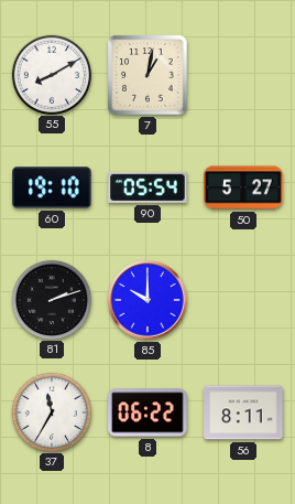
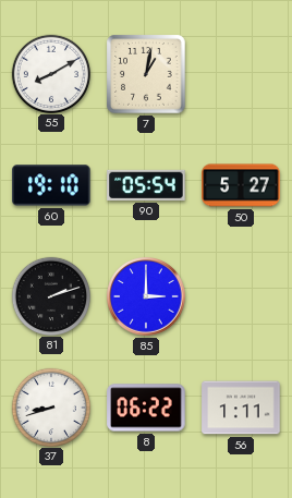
85: 10:00 -> 3:00 (146, 296)
37: 11:35 -> 8:42 (50, 406)
56: 8:11 -> 1:11 (241, 408)
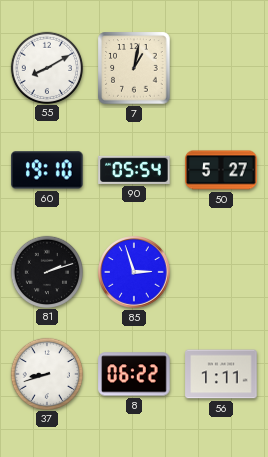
85: 3:00 -> 2:57 (134, 272)
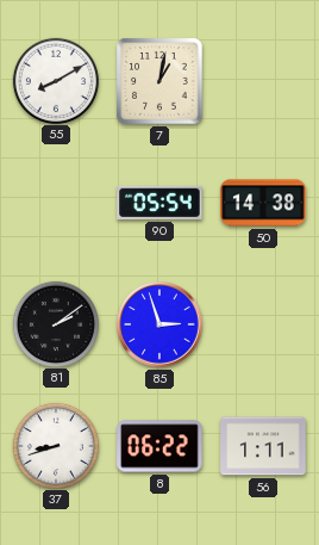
60: 19:10 -> none (47, 170)
50: 5:27 -> 14:38 (263, 203)
81: 2:12 -> 2:09 (55, 323)
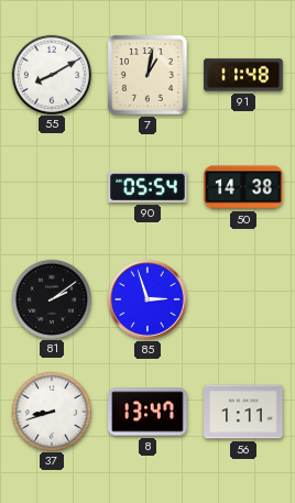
91: none -> 11:48 (243, 75)
8: 06:22 -> 13:47 (147, 412)
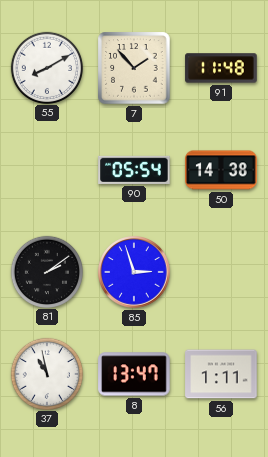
7: 1:02 -> 1:53 (134, 68)
37: 8:42 -> 10:58 (46, 373)
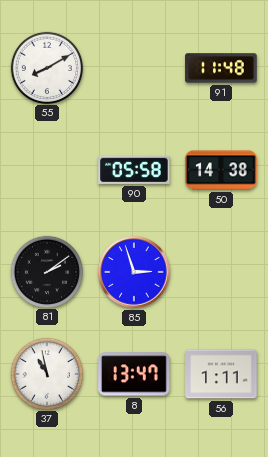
7: 1:53 -> none (134, 68)
90: 05:54 -> 05:58 (134, 170)
